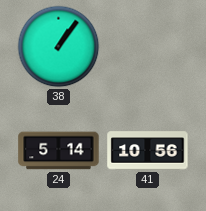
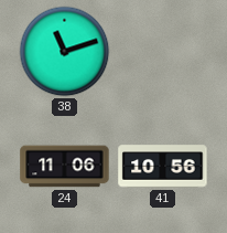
38: 1:06 -> 11:12 (65, 52)
24: 5:14 -> 11:06 (65, 167)
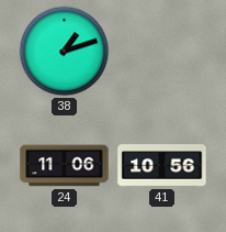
38: 11:12 -> 1:12 (65, 52)
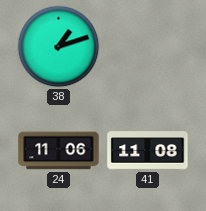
41: 10:56 -> 11:08 (148, 151)
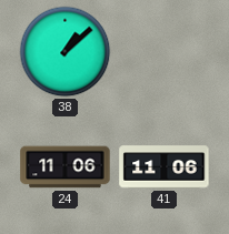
38: 1:12 -> 1:08 (66, 52)
41: 11:08 -> 11:06 (165, 167)
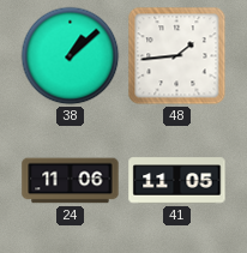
48: none -> 1:44 (177, 56)
41: 11:06 -> 11:05 (177, 181)
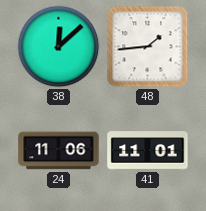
38: 1:08 -> 12:08 (59, 47)
41: 11:05 -> 11:01 (148, 151)
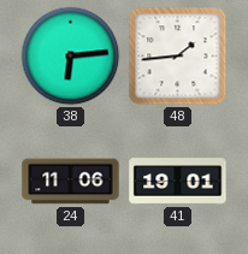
38: 12:08 -> 6:14 (71, 57)
41: 11:01 -> 19:01 (178, 182)
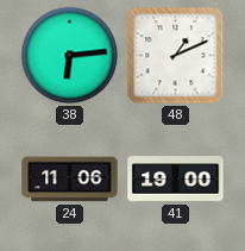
48: 1:44 -> 1:11 (176, 56)
41: 19:01 -> 19:00 (176, 180)
